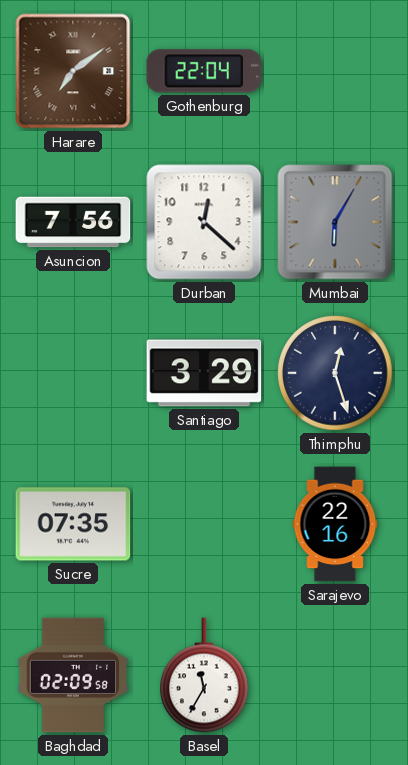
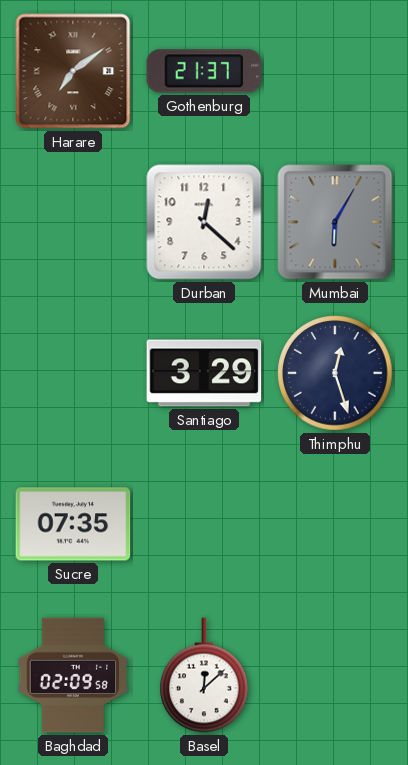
Gothenburg: 22:04 -> 21:37 (204, 71)
Asuncion: 7:56 -> none (73, 222)
Sarajevo: 22:16 -> none (335, 524)
Basel: 11:35 -> 12:08 (204, 675)
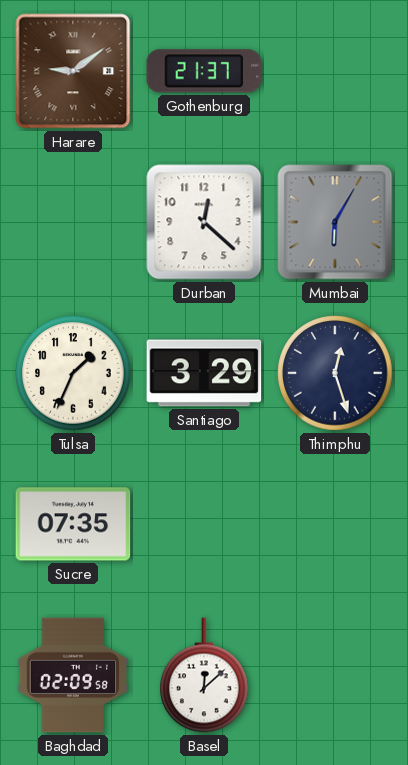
Harare: 7:09 -> 9:09 (73, 71)
Tulsa: none -> 1:34 (73, 373)
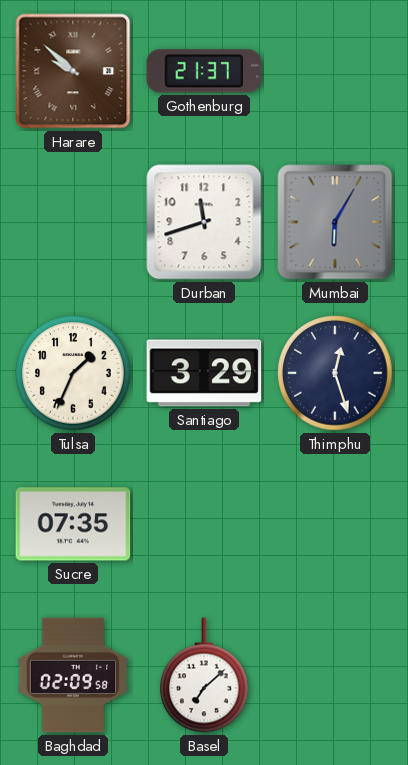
Harare: 9:09 -> 9:52 (73, 71)
Durban: 12:22 -> 11:42 (204, 222)
Basel: 12:08 -> 7:08 (204, 675)
